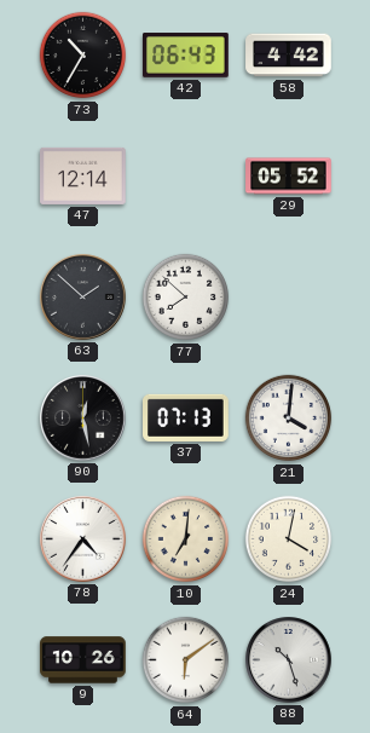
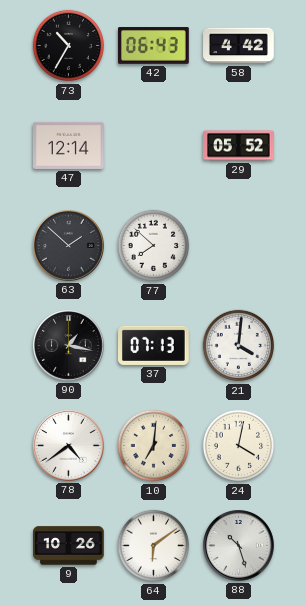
90: 12:28 -> 1:17 (69, 346)
78: 4:36 -> 4:39 (69, 446)
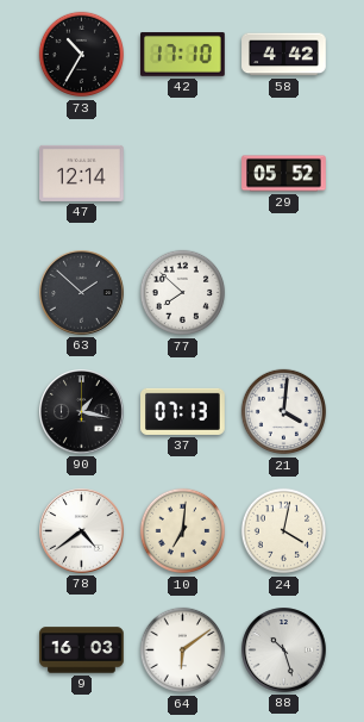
42: 06:43 -> 17:10 (183, 55)
9: 10:26 -> 16:03 (82, 651)
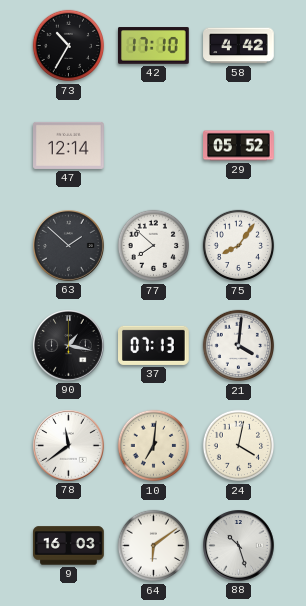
75: none -> 8:06 (239, 246)
78: 4:39 -> 11:39 (69, 446)
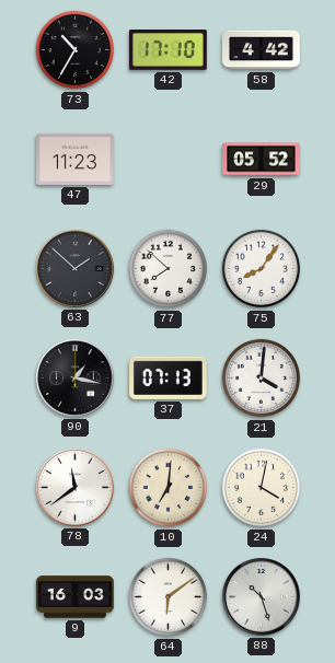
47: 12:14 -> 11:23 (76, 159)
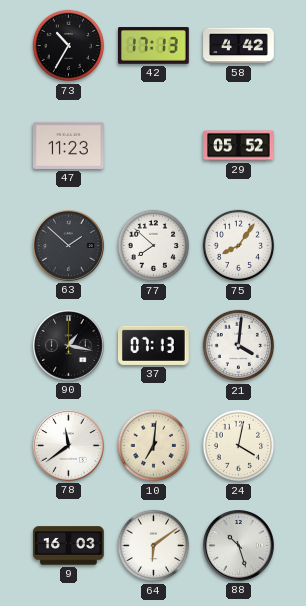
42: 17:10 -> 17:13 (154, 46)
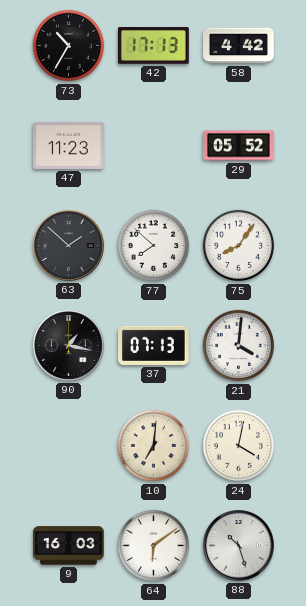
78: 11:39 -> none (69, 446)
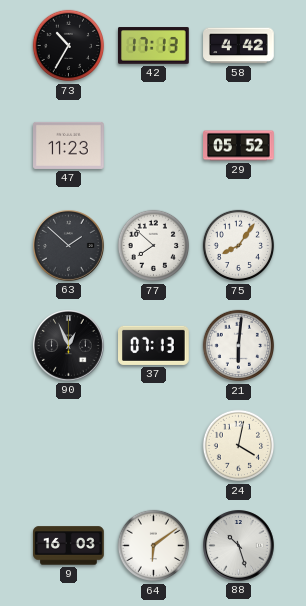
90: 1:17 -> 12:56 (69, 346)
21: 4:01 -> 6:01 (239, 346)
10: 7:01 -> none (154, 446)
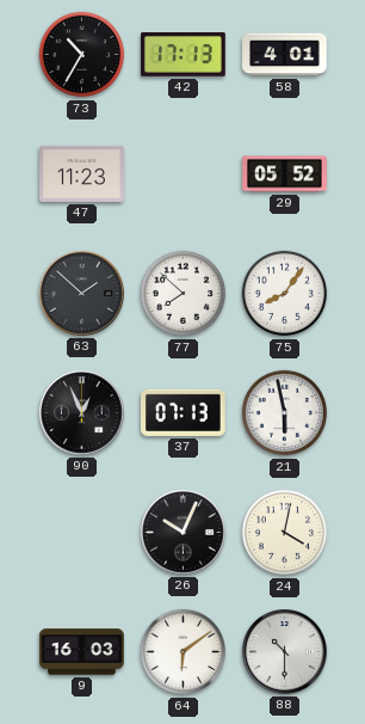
58: 4:42 -> 4:01 (285, 55)
21: 6:01 -> 5:58 (285, 413)
26: none -> 10:04 (184, 533)
88: 10:27 -> 10:30 (285, 652)
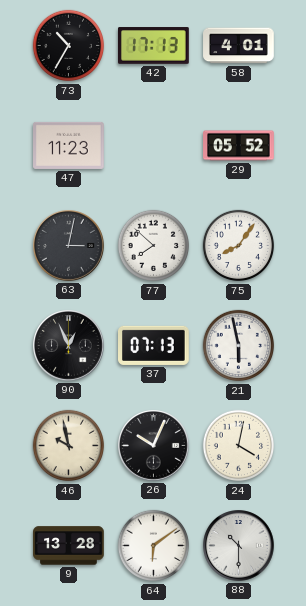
63: 1:52 -> 3:02 (69, 246)
46: none -> 9:58 (69, 446)
9: 16:03 -> 13:28 (69, 546)
